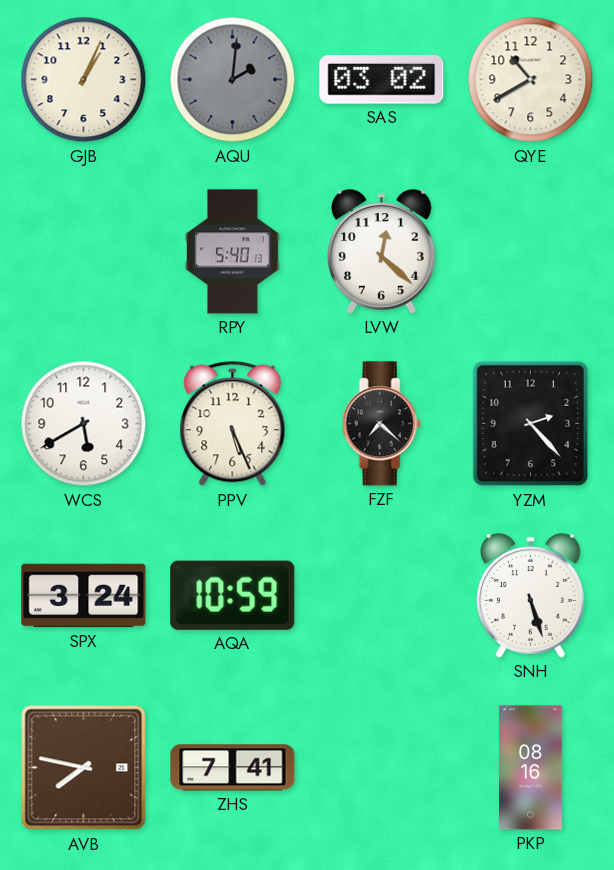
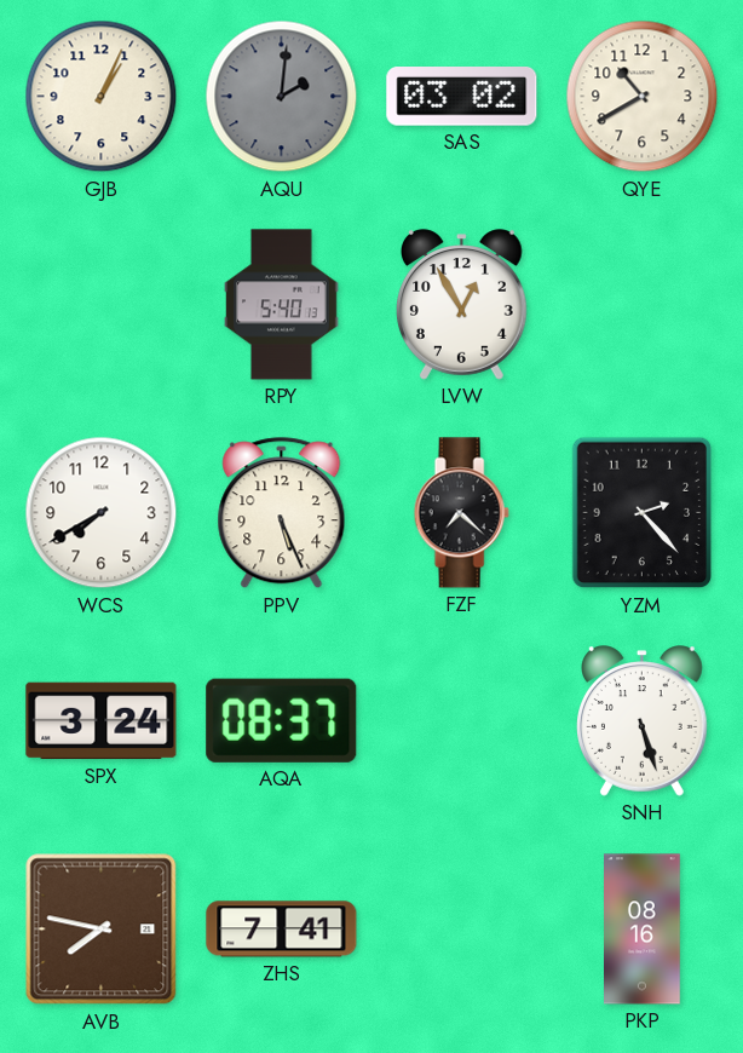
LVW: 12:22 -> 12:55 (462, 305)
WCS: 5:40 -> 7:40 (102, 513)
AQA: 10:59 -> 08:37 (282, 720)
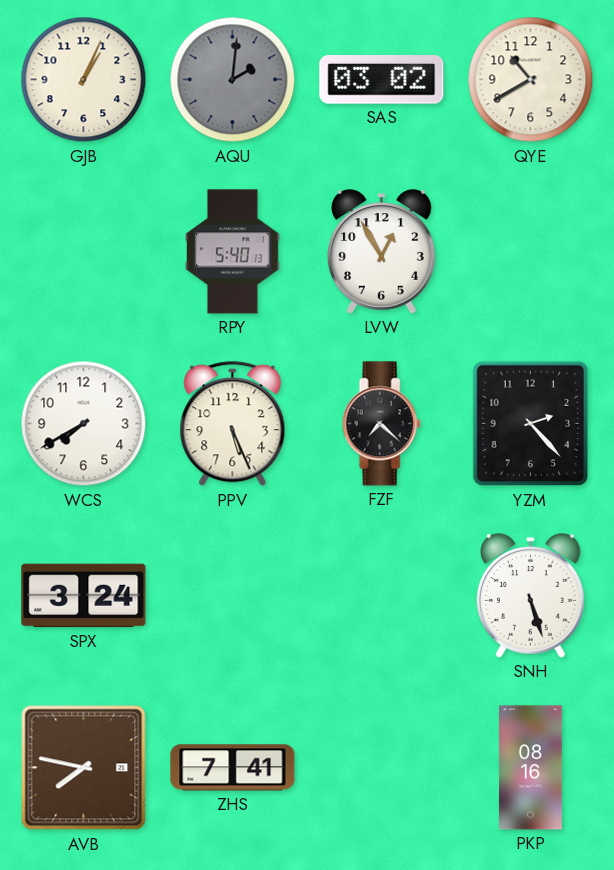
AQA: 08:37 -> none (282, 720)
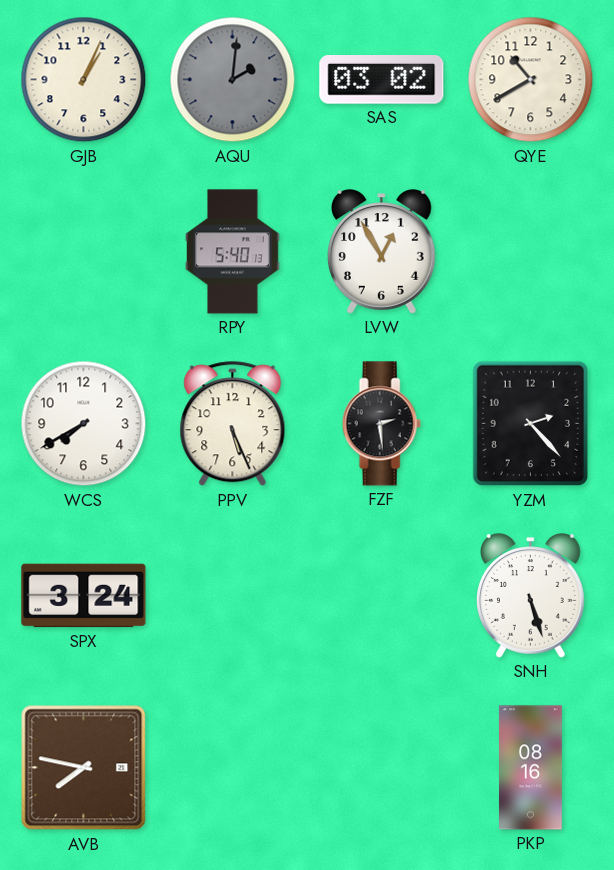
FZF: 7:22 -> 2:29 (381, 424)
ZHS: 7:41 -> none (233, 768)
